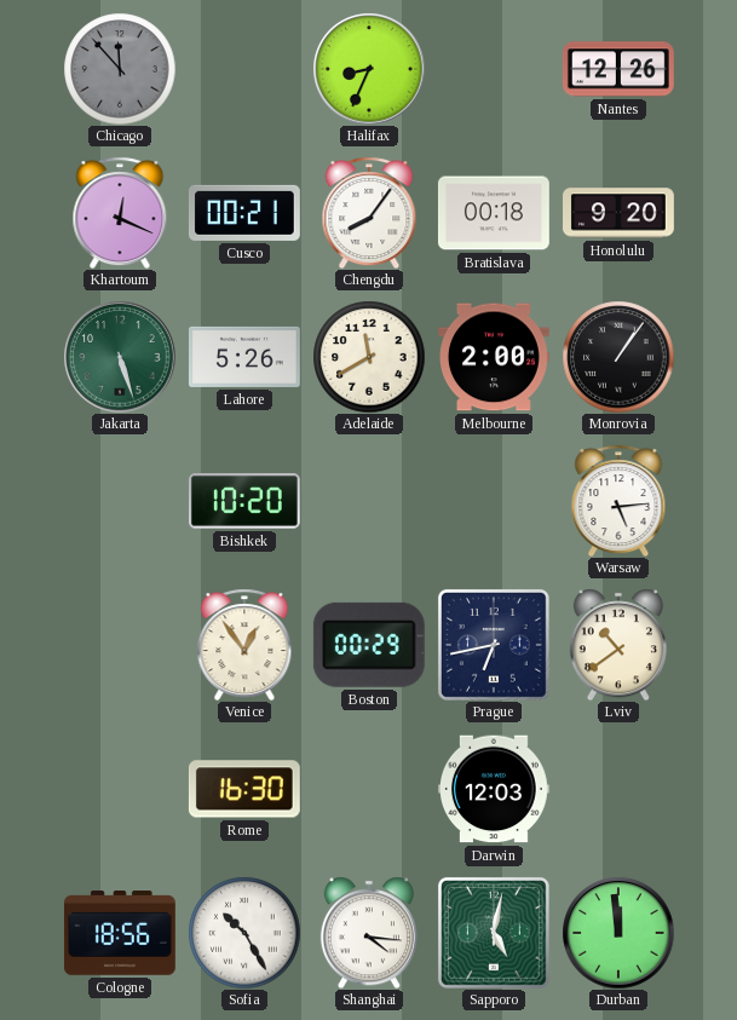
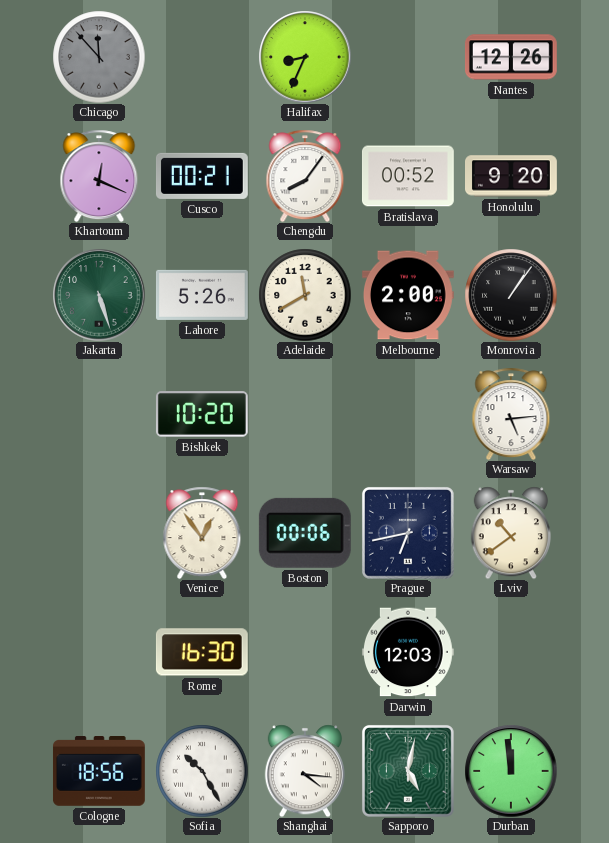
Bratislava: 00:18 -> 00:52 (408, 176)
Boston: 00:29 -> 00:06 (305, 533)
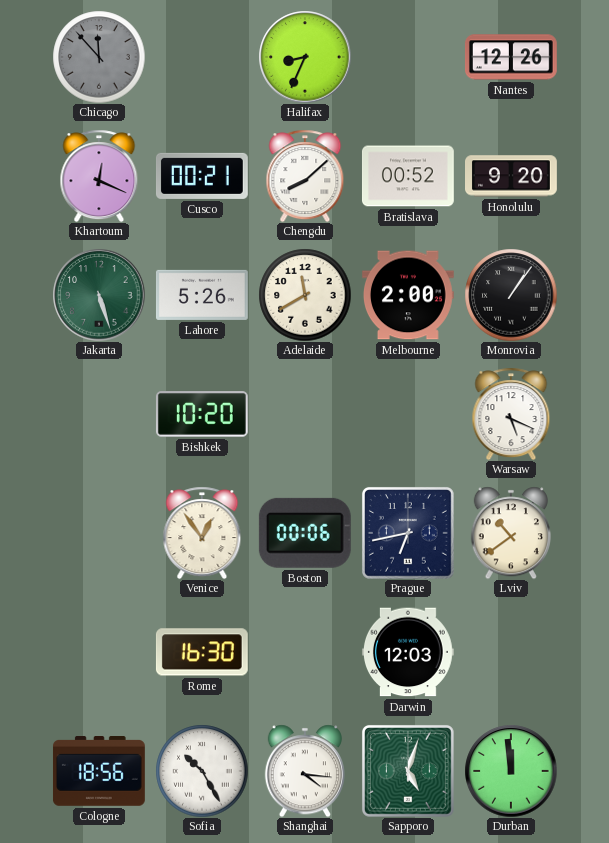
Chengdu: 8:06 -> 8:08 (305, 176)
Warsaw: 5:14 -> 5:19 (511, 414)
Sapporo: 5:02 -> 5:03 (408, 771)
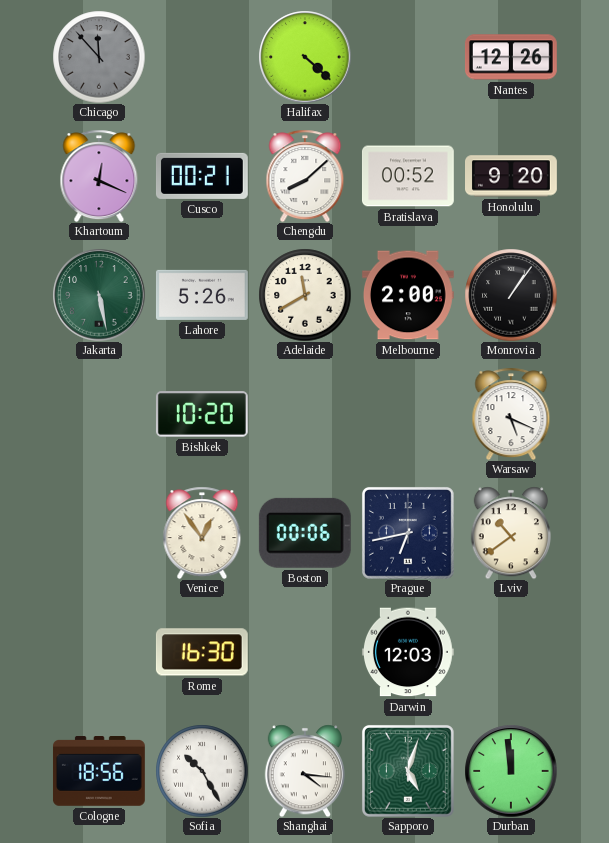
Halifax: 8:34 -> 4:22 (305, 57)
Jakarta: 5:27 -> 5:28 (99, 295)
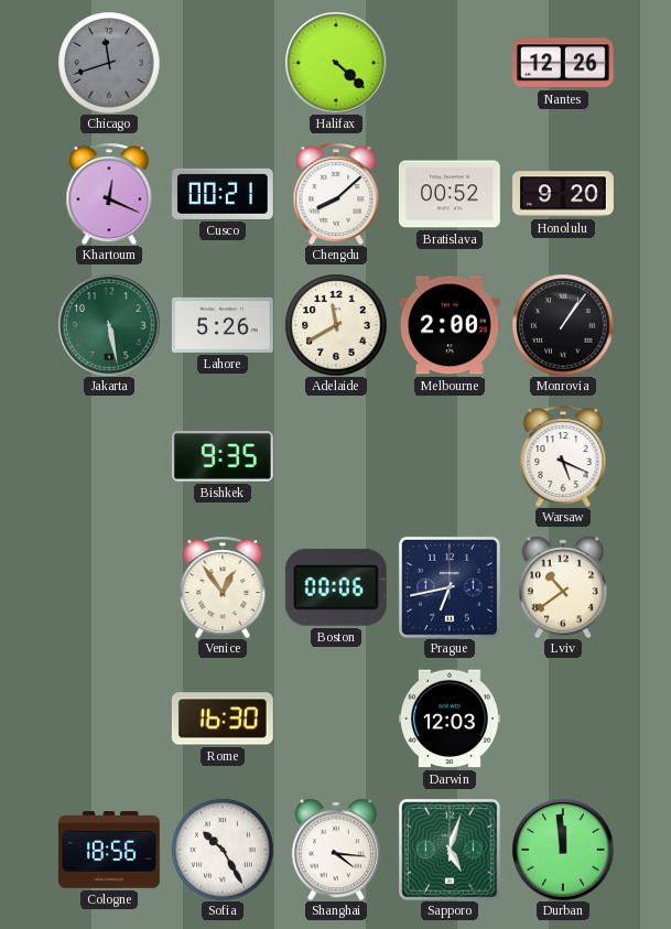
Chicago: 11:53 -> 11:42 (109, 63)
Bishkek: 10:20 -> 9:35 (223, 456)
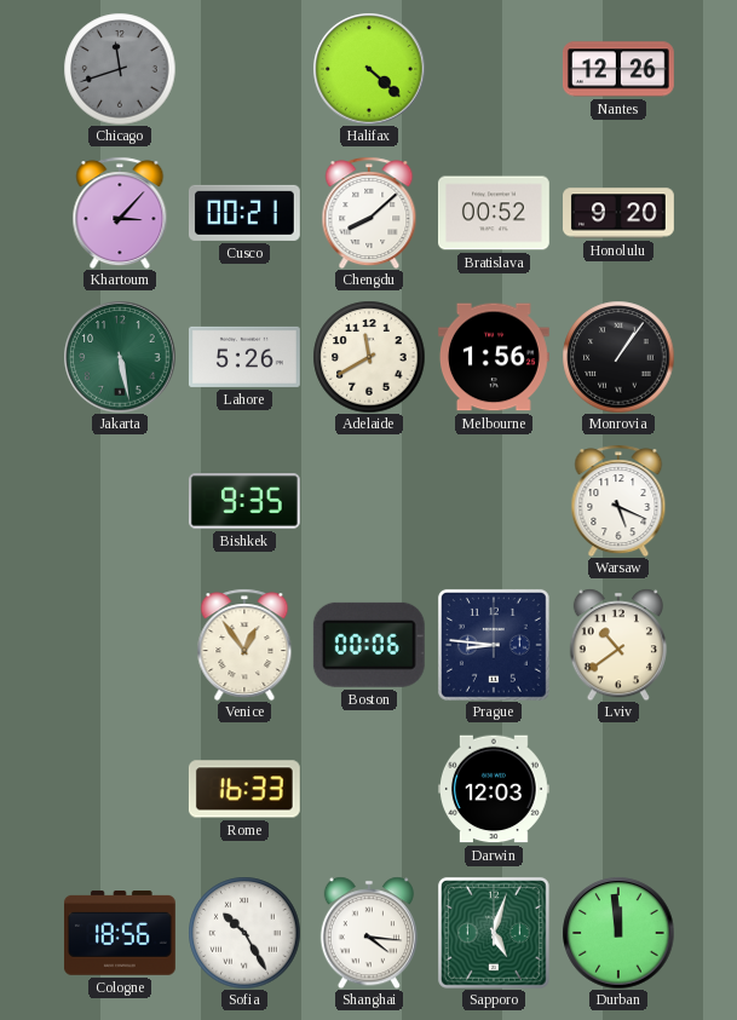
Khartoum: 12:19 -> 3:07 (120, 213)
Melbourne: 2:00 -> 1:56 (494, 357)
Prague: 6:43 -> 8:46 (494, 645)
Rome: 16:30 -> 16:33 (244, 789)
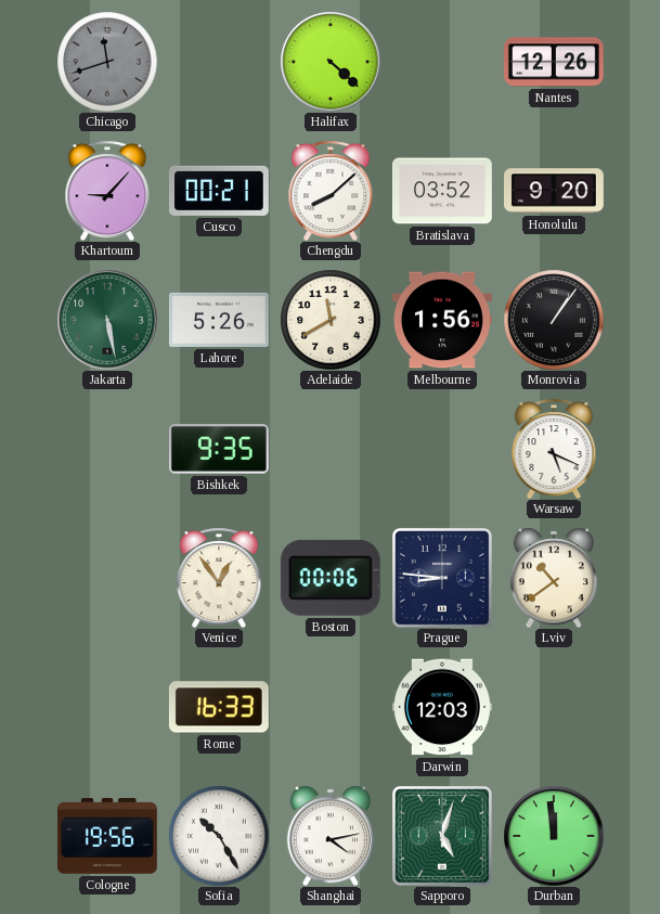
Khartoum: 3:07 -> 9:07 (107, 191)
Bratislava: 00:52 -> 03:52 (442, 191)
Cologne: 18:56 -> 19:56 (107, 837)
Shanghai: 4:16 -> 4:13 (331, 836)
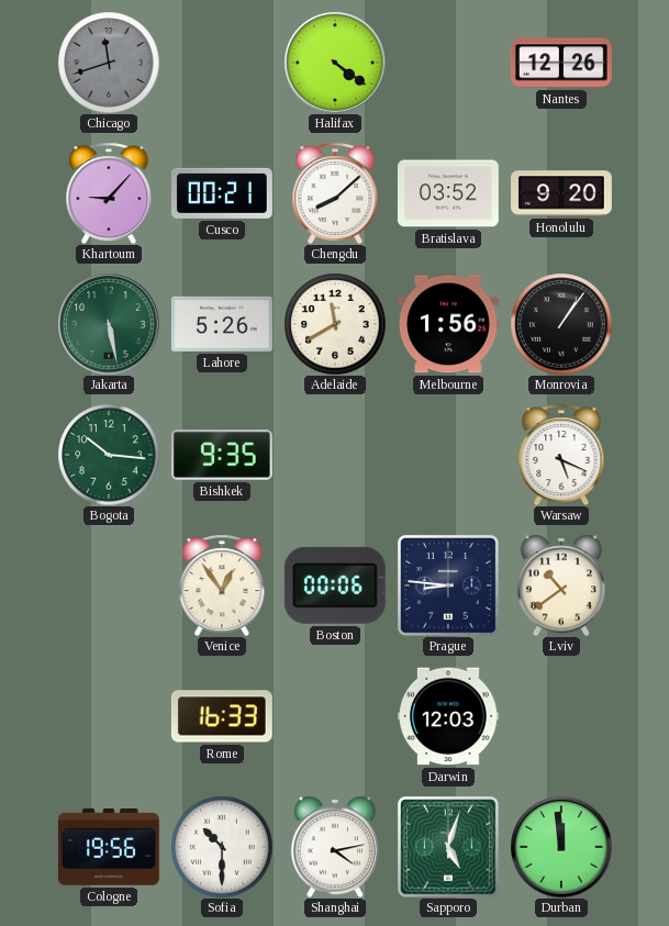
Halifax: 4:22 -> 4:21 (335, 63)
Bogota: none -> 10:16 (109, 455)
Sofia: 10:25 -> 10:30 (222, 847)
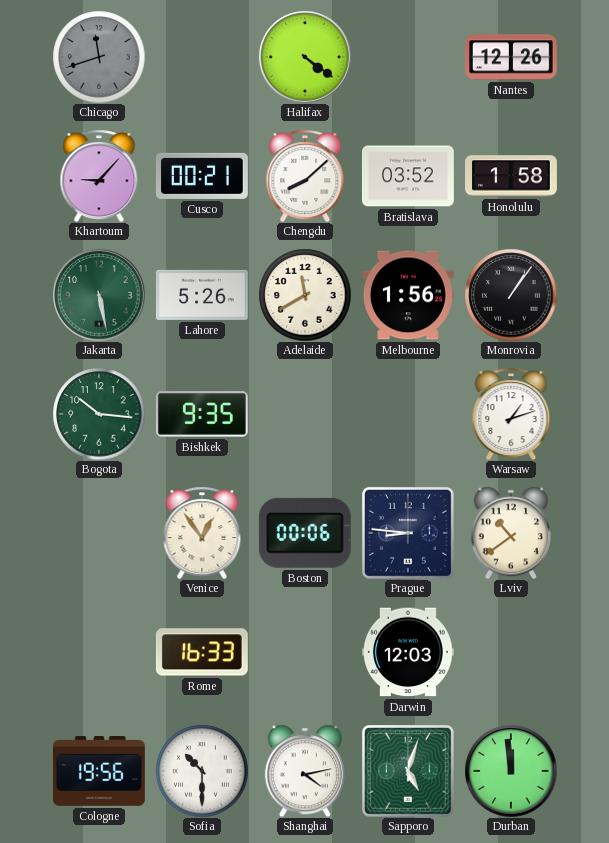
Honolulu: 9:20 -> 1:58 (512, 176)
Warsaw: 5:19 -> 1:12 (511, 414)
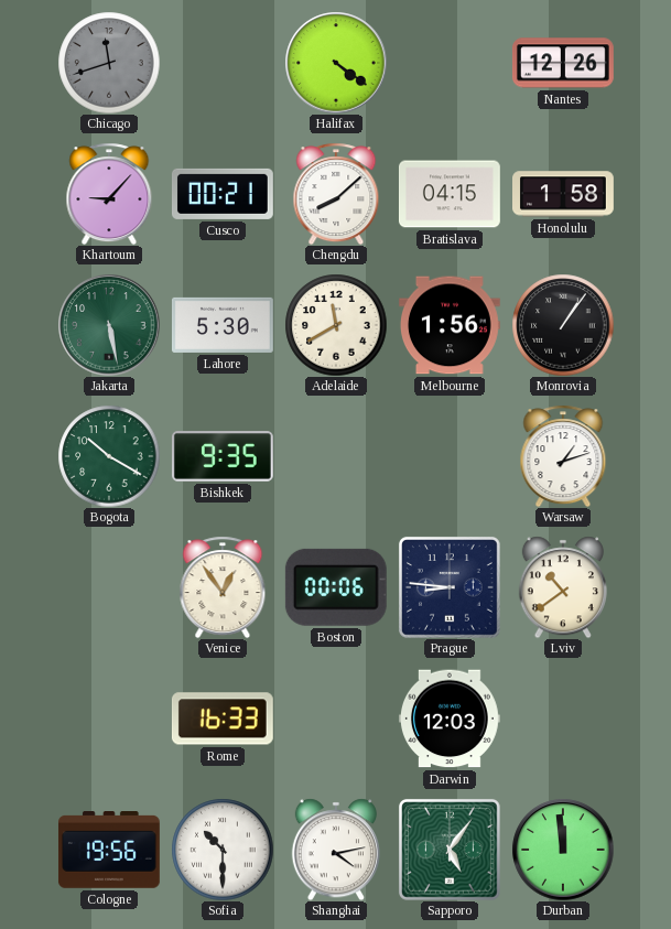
Bratislava: 03:52 -> 04:15 (450, 194)
Lahore: 5:26 -> 5:30 (223, 325)
Bogota: 10:16 -> 10:20 (109, 456)
Sapporo: 5:03 -> 5:06 (450, 850)
